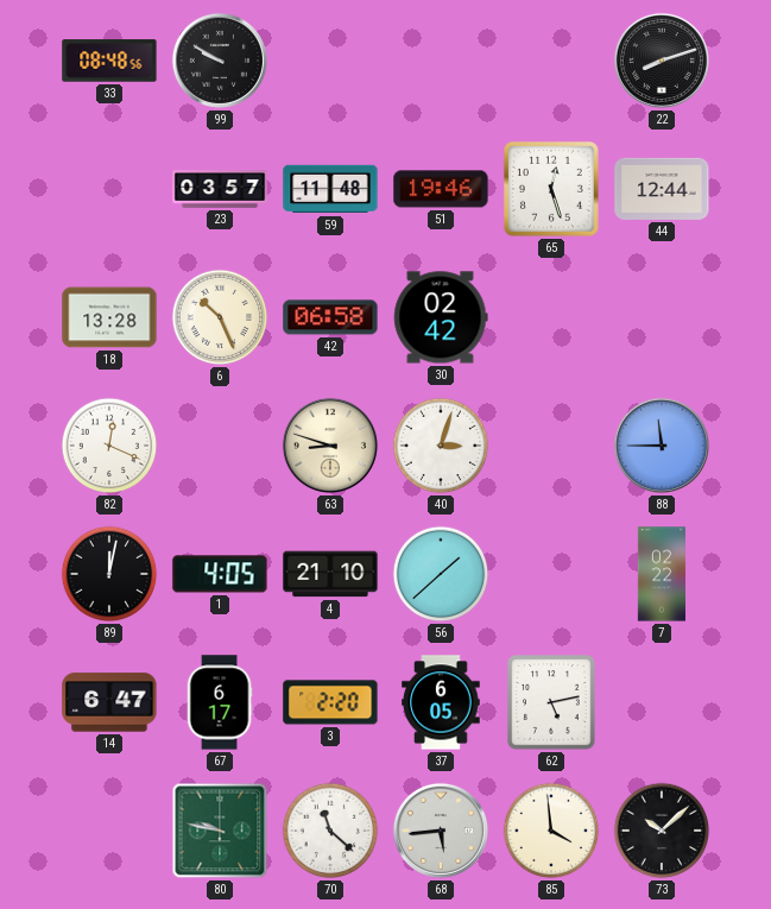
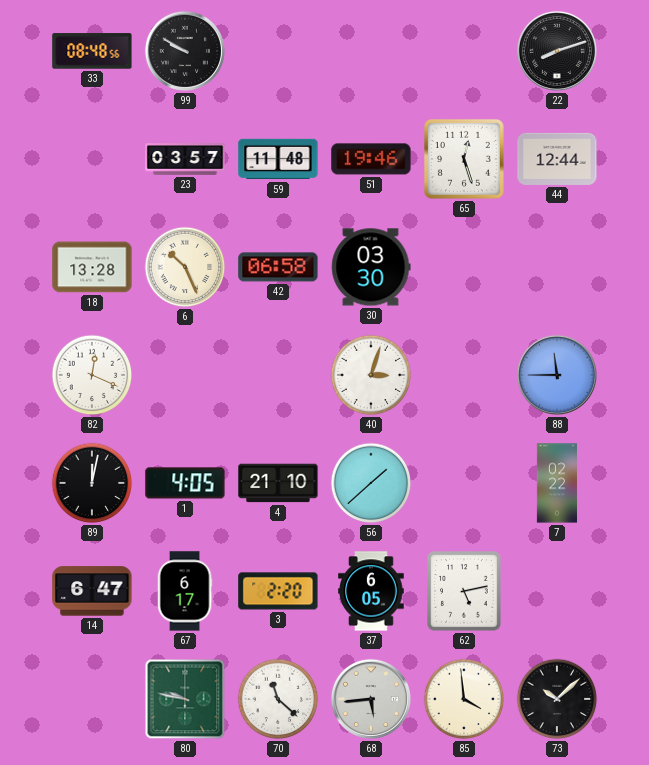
30: 02:42 -> 03:30 (371, 267)
63: 8:48 -> none (330, 446)
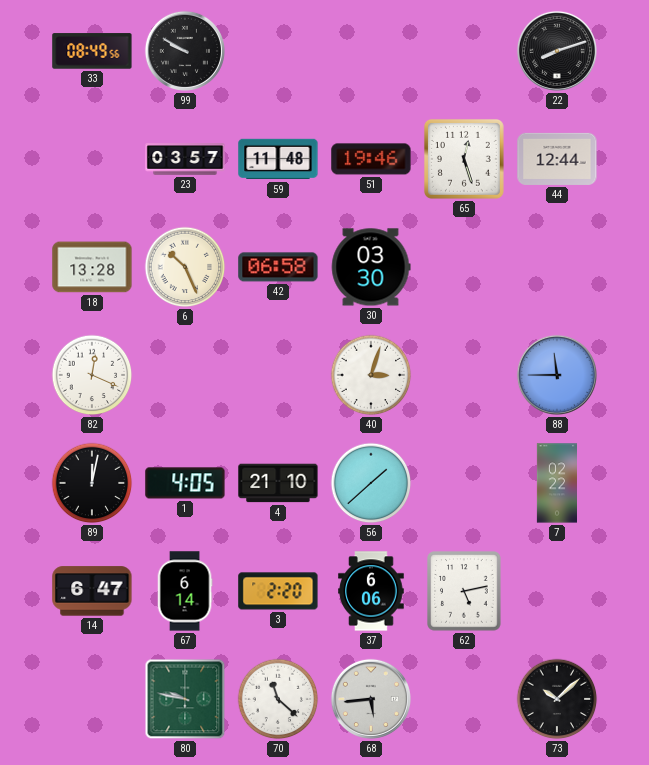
33: 08:48 -> 08:49 (92, 51)
67: 6:17 -> 6:14 (185, 591)
37: 6:05 -> 6:06 (371, 591)
85: 3:59 -> none (464, 699)
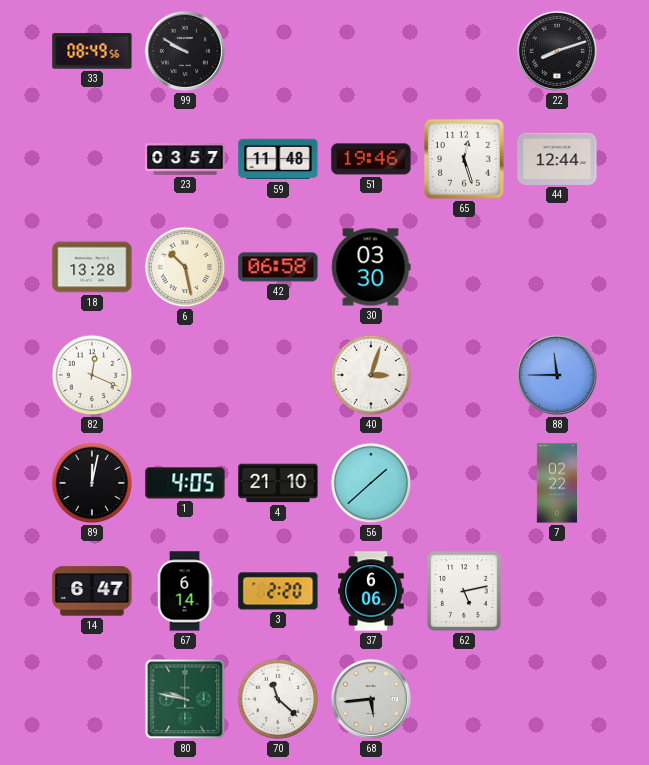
6: 10:26 -> 10:28 (185, 267)
73: 10:08 -> none (557, 699)
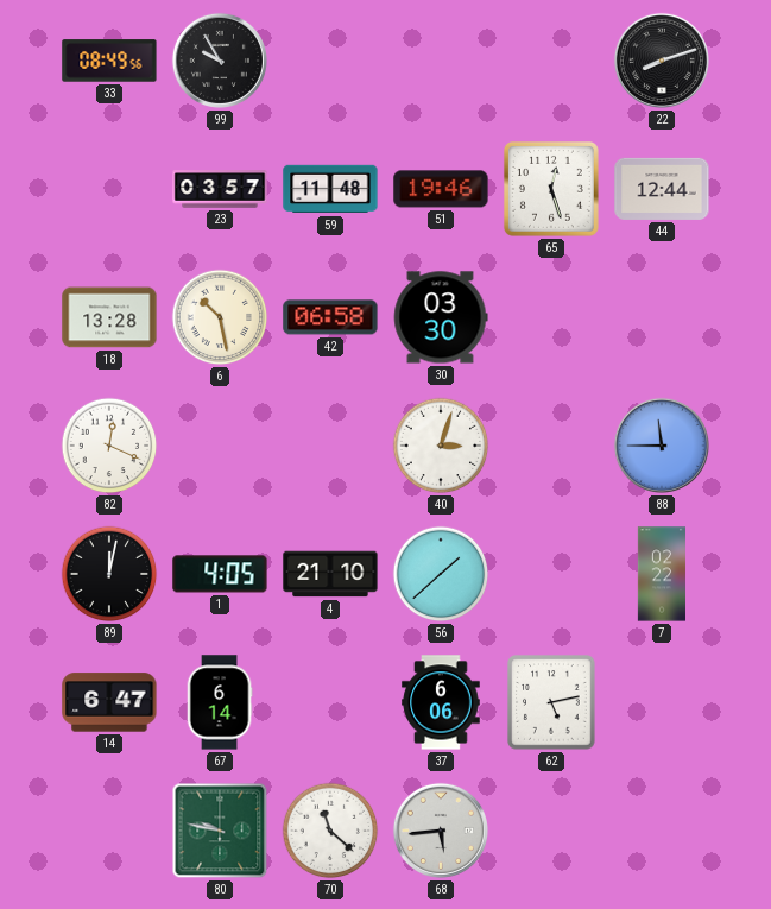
99: 9:50 -> 9:55 (220, 61)
3: 2:20 -> none (278, 591)
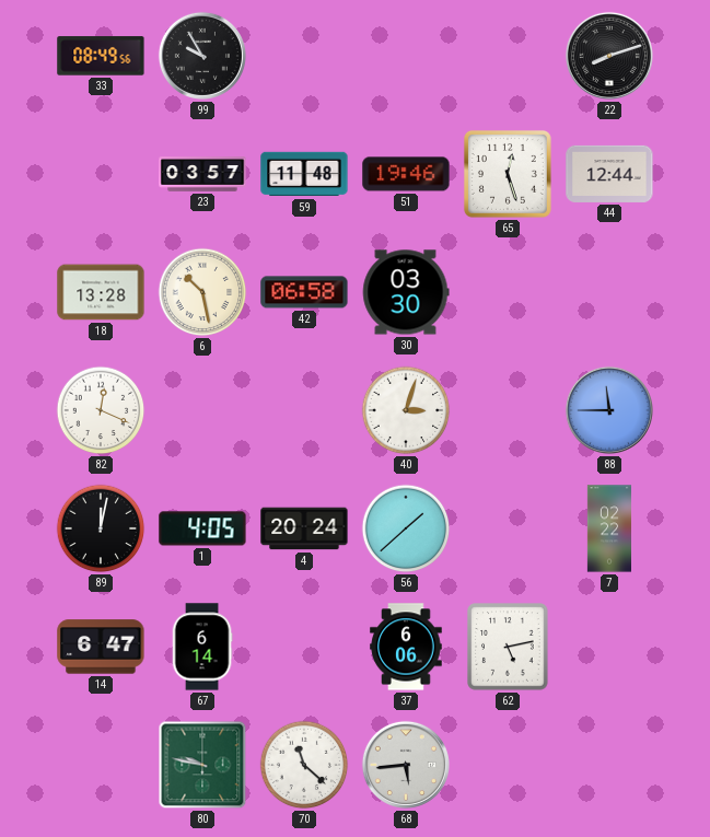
4: 21:10 -> 20:24 (304, 528)
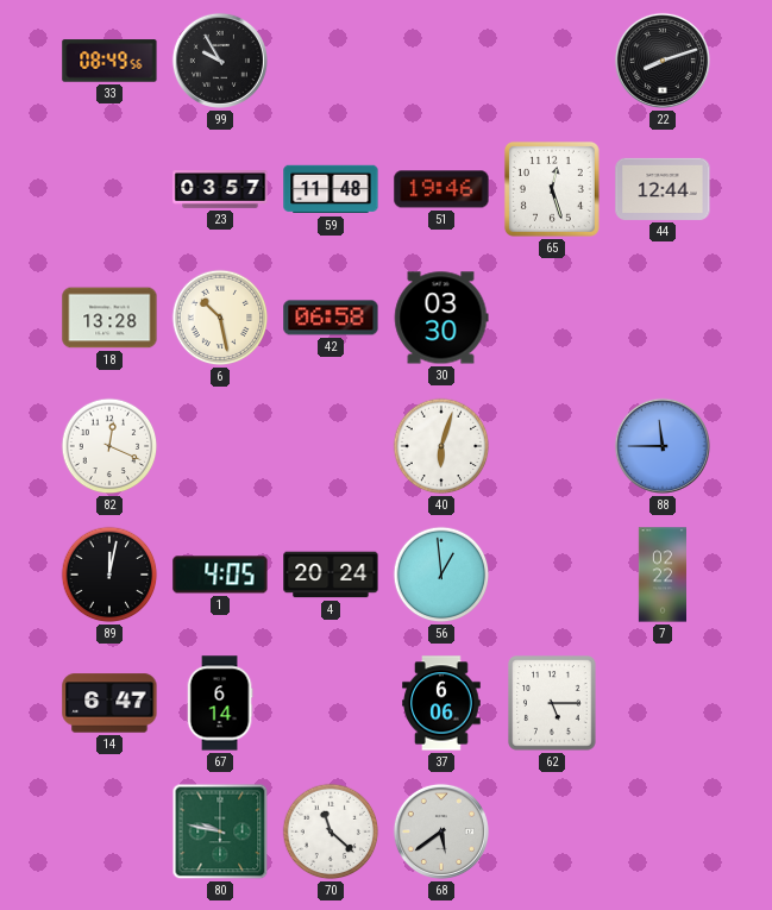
40: 3:03 -> 6:03 (441, 446)
56: 1:38 -> 12:59 (441, 575)
62: 5:13 -> 5:15 (552, 703)
68: 5:44 -> 5:39 (441, 831)
